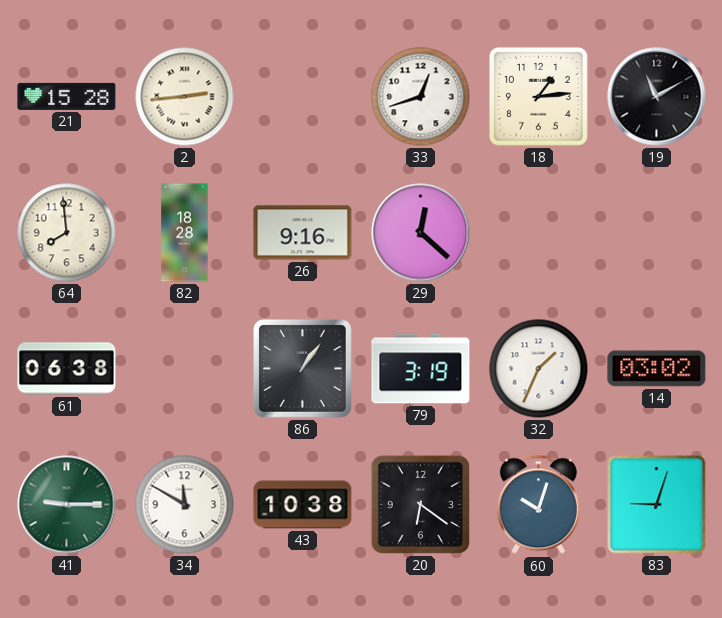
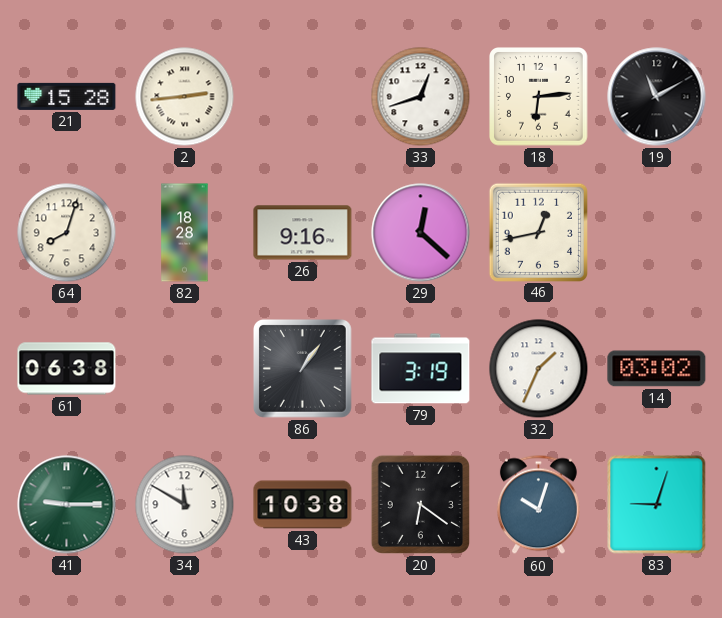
18: 1:14 -> 6:14 (539, 97)
64: 7:59 -> 8:03 (67, 233)
46: none -> 12:43 (538, 232)
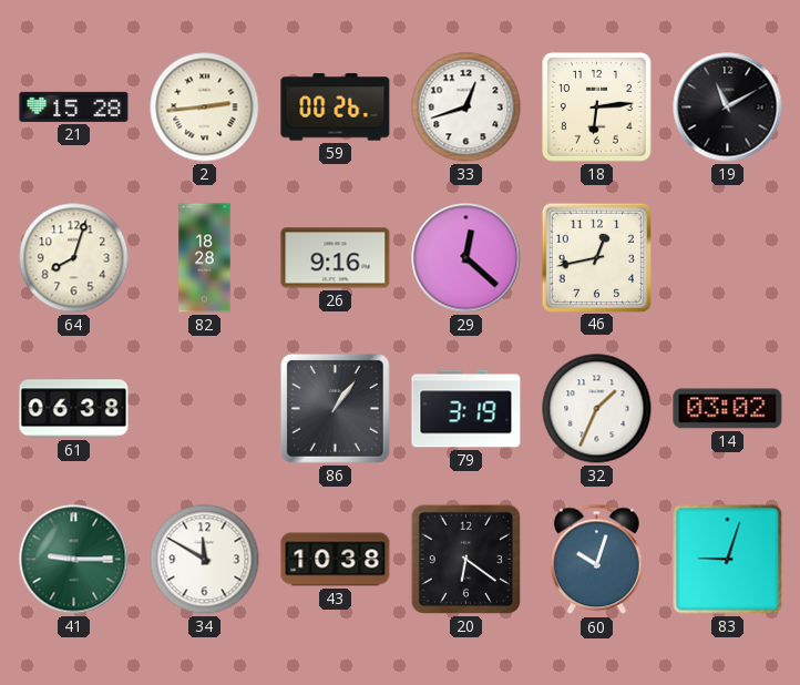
59: none -> 00:26 (336, 108)
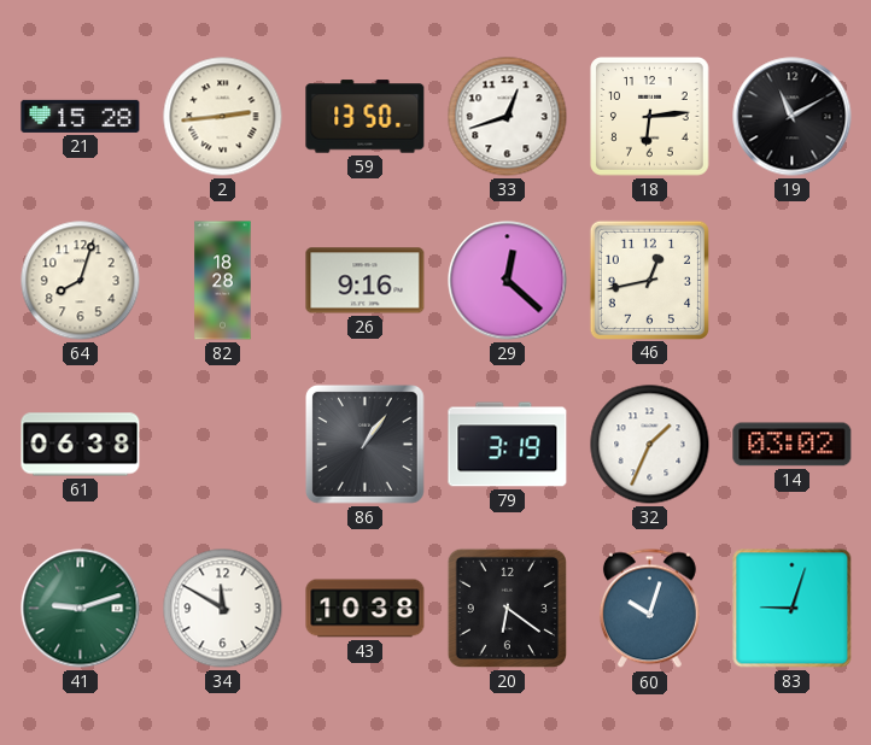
59: 00:26 -> 13:50 (366, 117)
41: 9:15 -> 9:12 (81, 609)
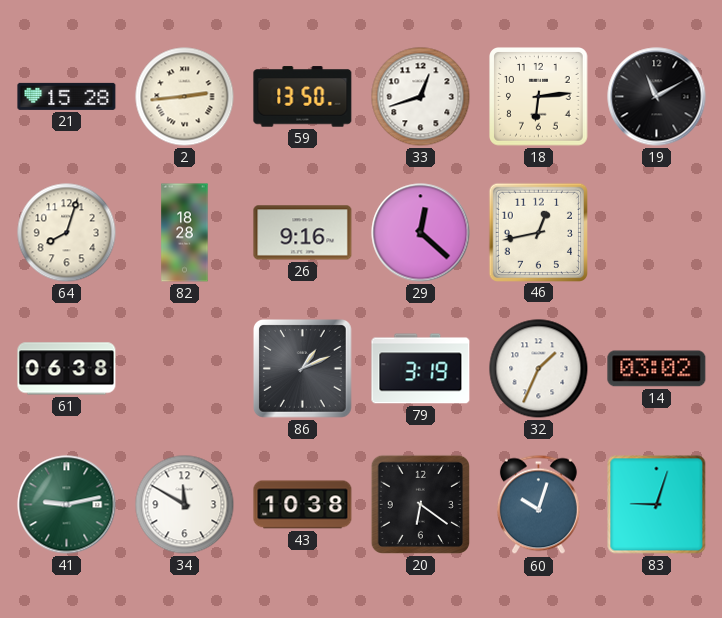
86: 1:06 -> 1:11 (303, 369)
41: 9:12 -> 9:13 (67, 505)
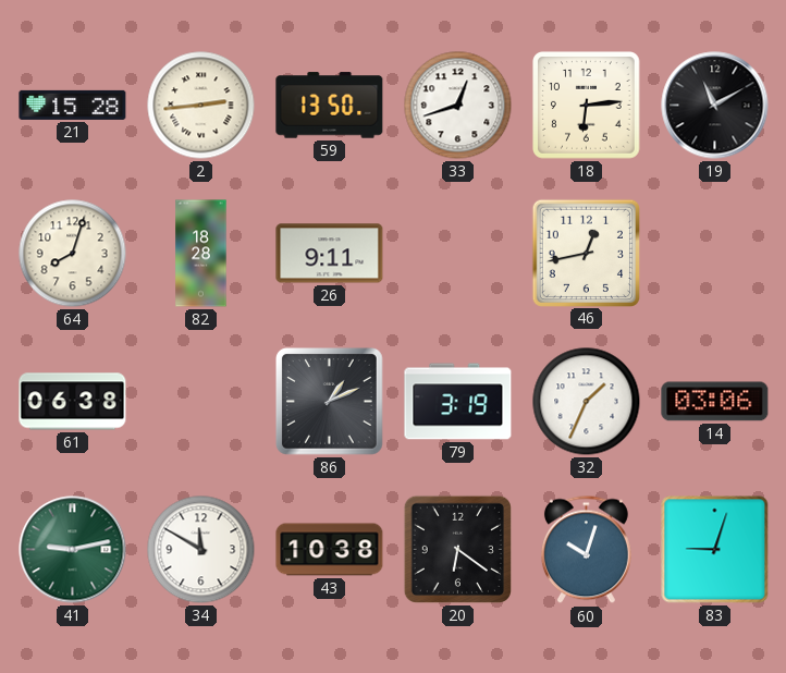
26: 9:16 -> 9:11 (330, 254)
29: 12:22 -> none (421, 233)
14: 03:02 -> 03:06 (715, 402)
